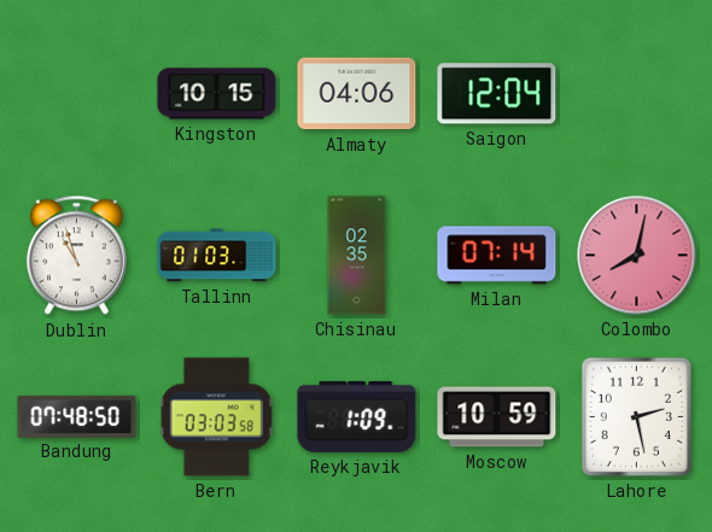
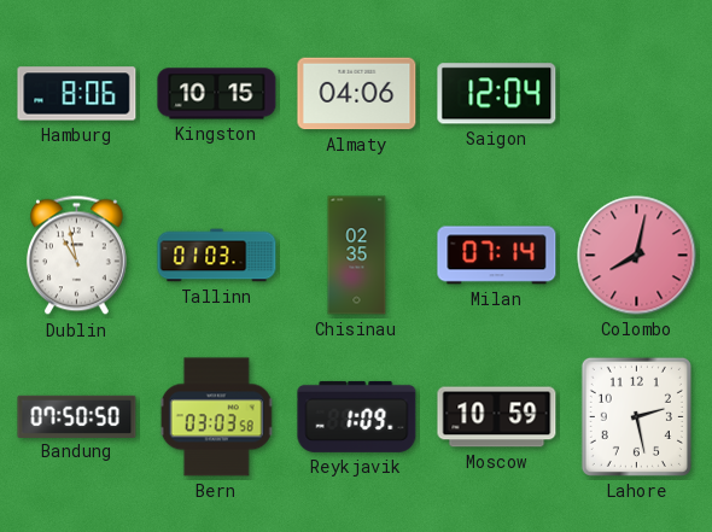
Hamburg: none -> 8:06 (77, 94)
Dublin: 10:57 -> 10:58 (76, 256)
Bandung: 07:48 -> 07:50 (77, 416)
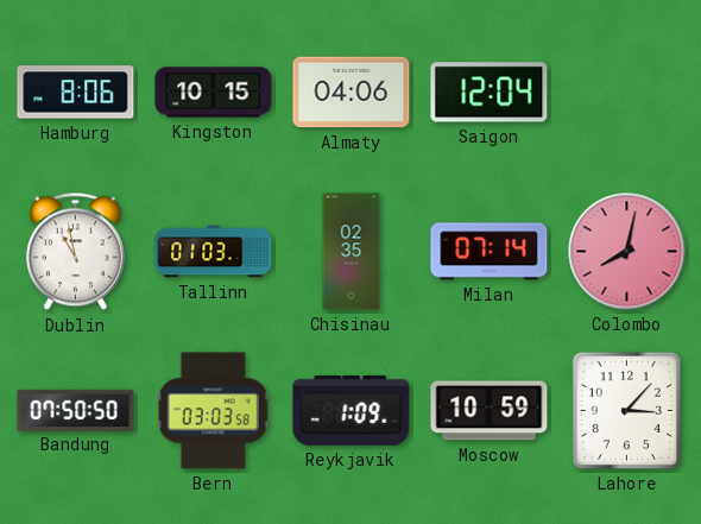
Lahore: 2:28 -> 3:07 (626, 410)
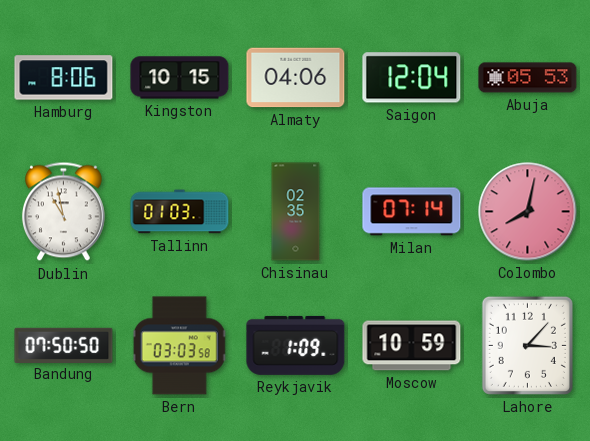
Abuja: none -> 05:53 (528, 78)
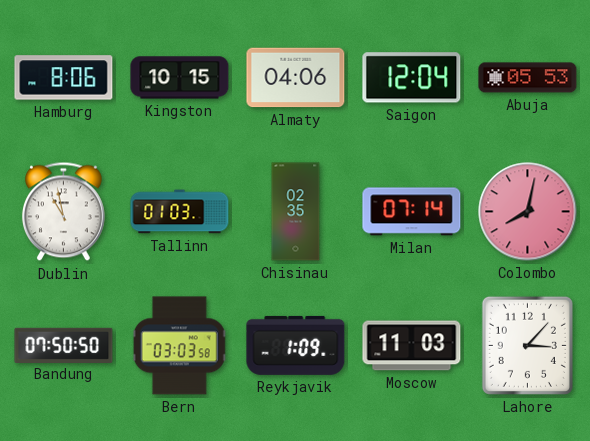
Moscow: 10:59 -> 11:03 (412, 346)
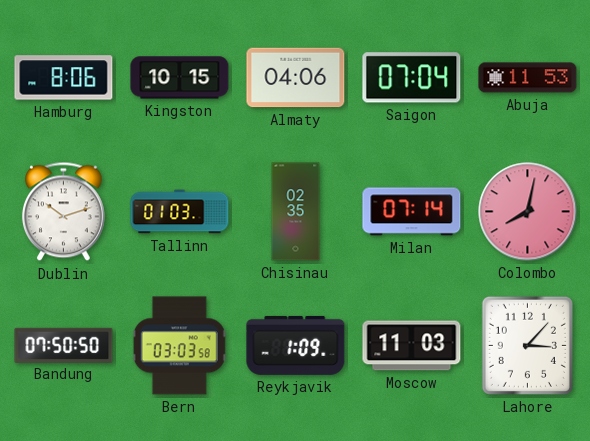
Saigon: 12:04 -> 07:04 (412, 78)
Abuja: 05:53 -> 11:53 (528, 78)
Dublin: 10:58 -> 10:12 (63, 212)
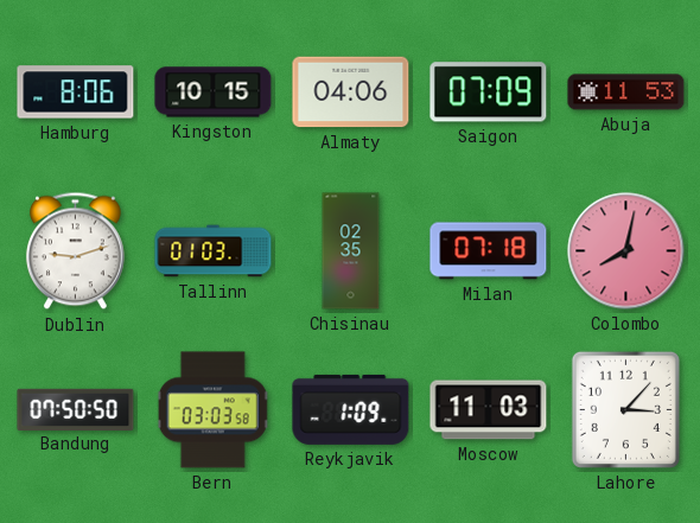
Saigon: 07:04 -> 07:09 (489, 93)
Dublin: 10:12 -> 9:12 (75, 251)
Milan: 07:14 -> 07:18 (489, 251)
